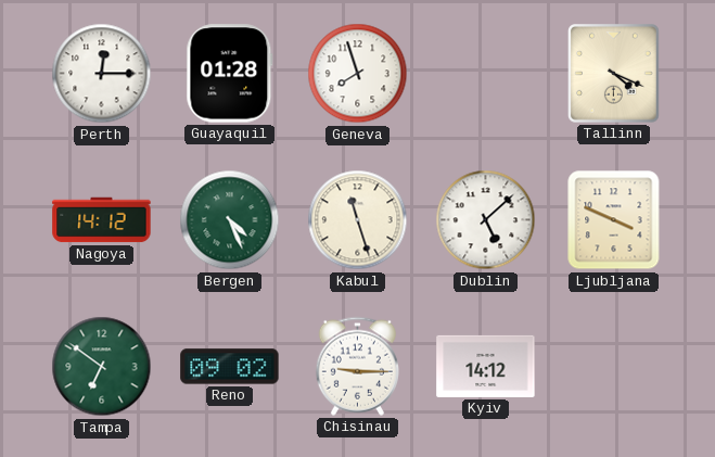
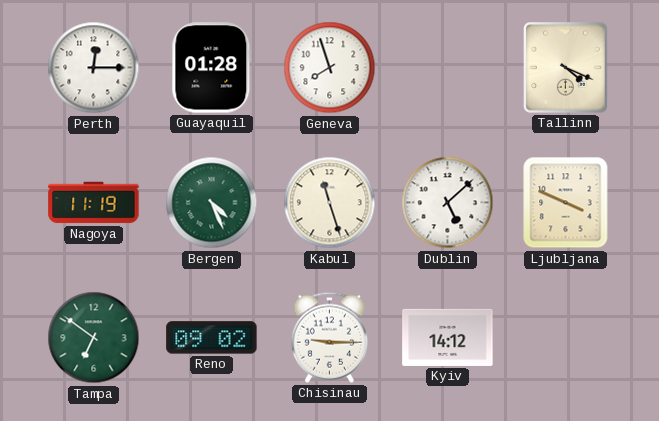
Nagoya: 14:12 -> 11:19 (94, 203)
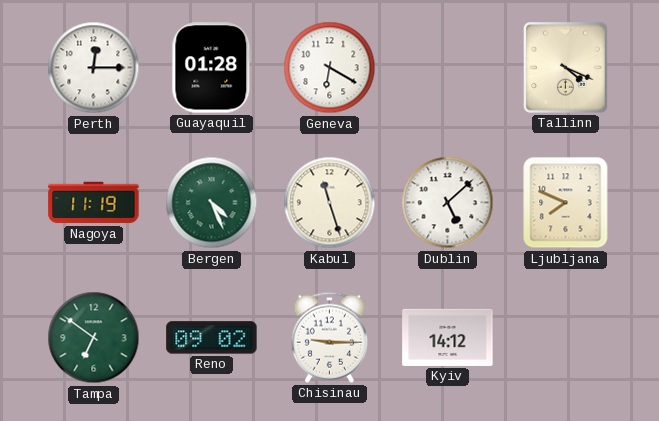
Geneva: 7:57 -> 6:20 (330, 68)
Ljubljana: 3:49 -> 7:49 (566, 203)
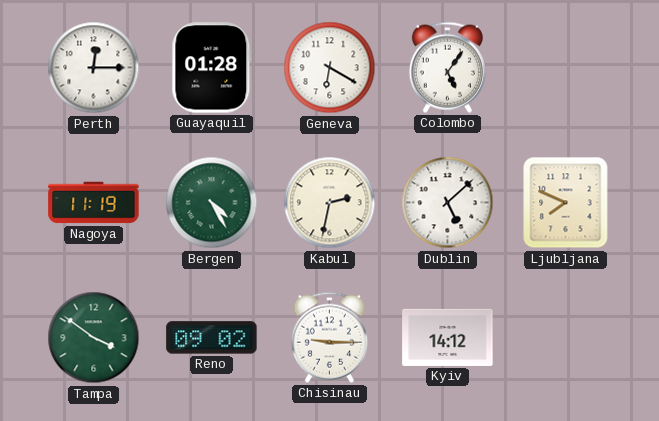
Colombo: none -> 5:06 (447, 67)
Tallinn: 4:19 -> none (566, 68)
Bergen: 4:26 -> 4:25 (212, 203)
Kabul: 11:27 -> 2:32 (330, 203)
Tampa: 6:51 -> 3:51 (94, 338)
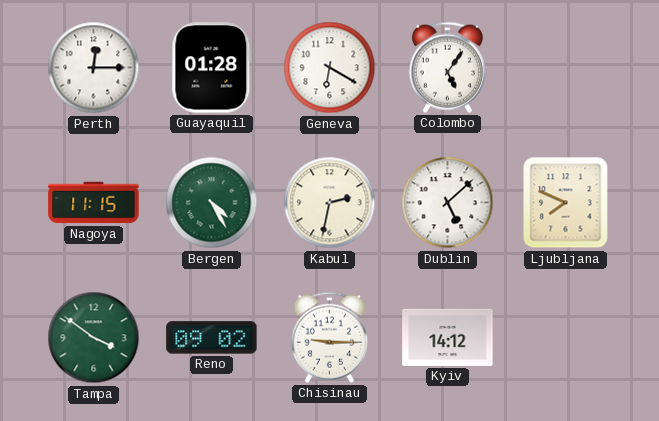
Nagoya: 11:19 -> 11:15 (94, 203)
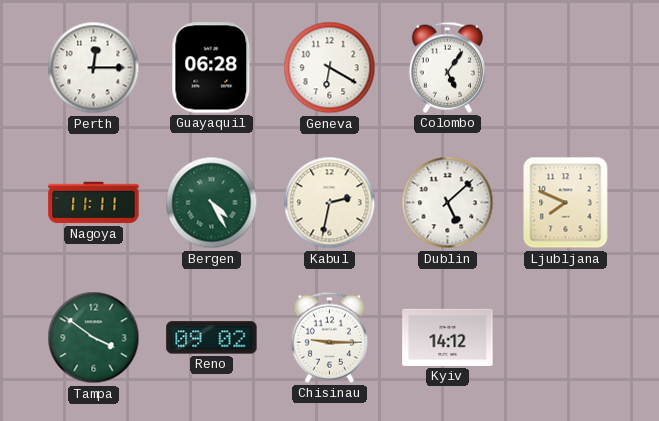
Guayaquil: 01:28 -> 06:28 (212, 68)
Nagoya: 11:15 -> 11:11 (94, 203)
